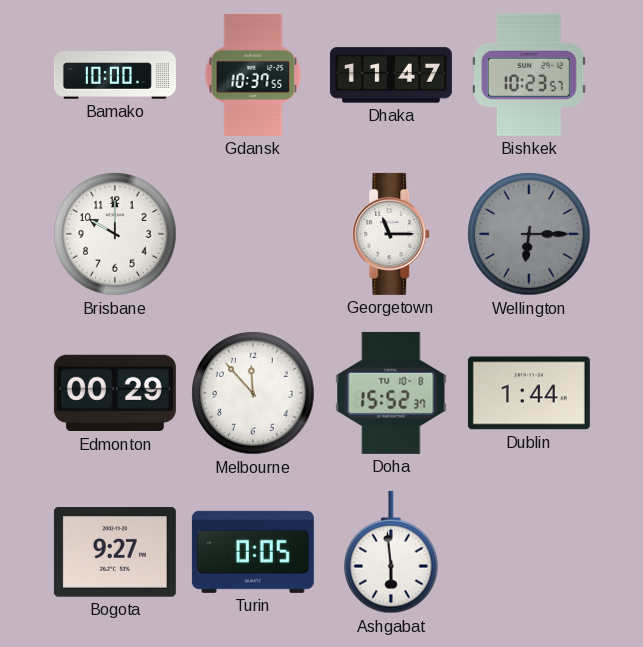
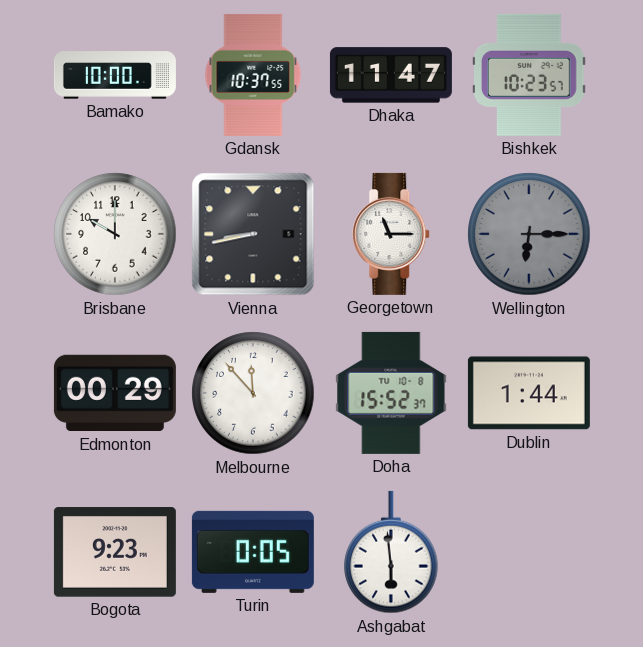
Vienna: none -> 8:43 (253, 234)
Bogota: 9:27 -> 9:23 (115, 552)
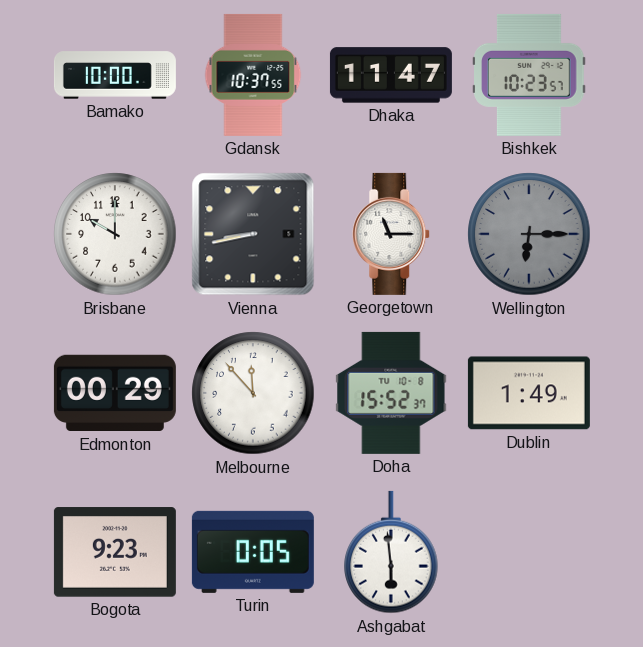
Dublin: 1:44 -> 1:49 (529, 393)
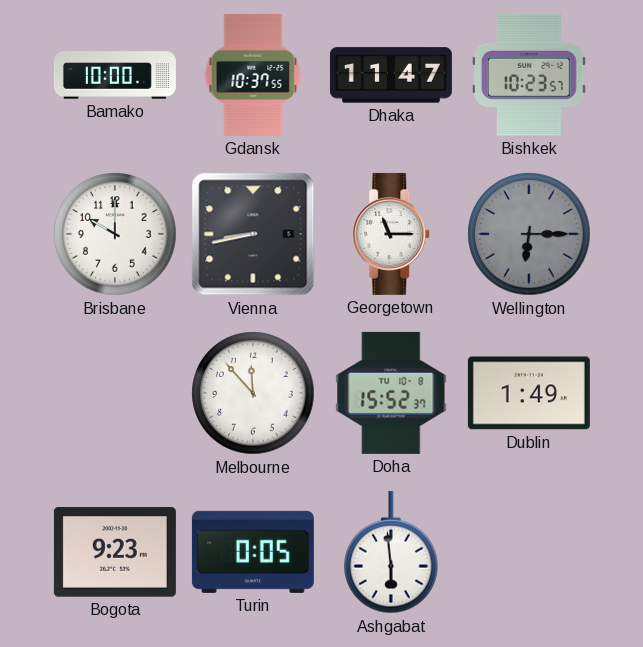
Edmonton: 00:29 -> none (115, 393)
